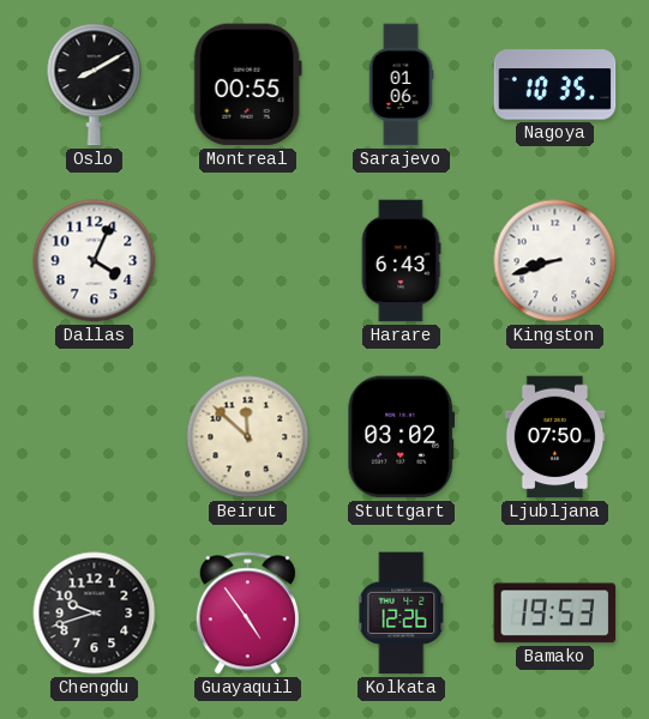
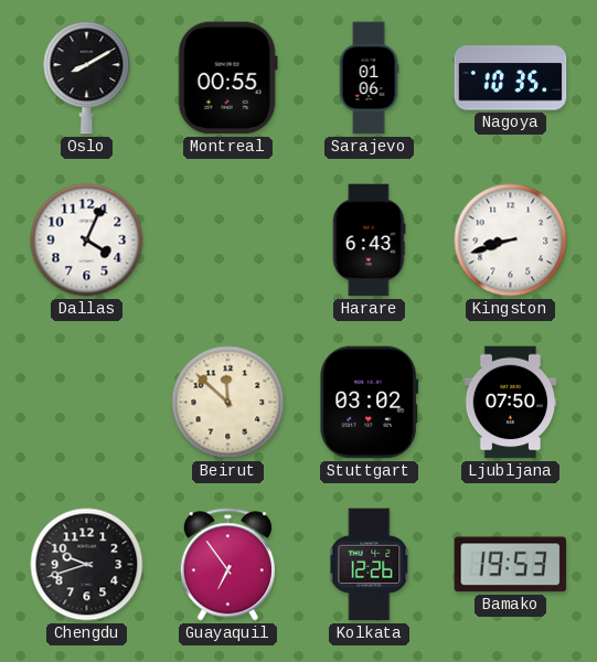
Guayaquil: 4:54 -> 6:54 (227, 565)
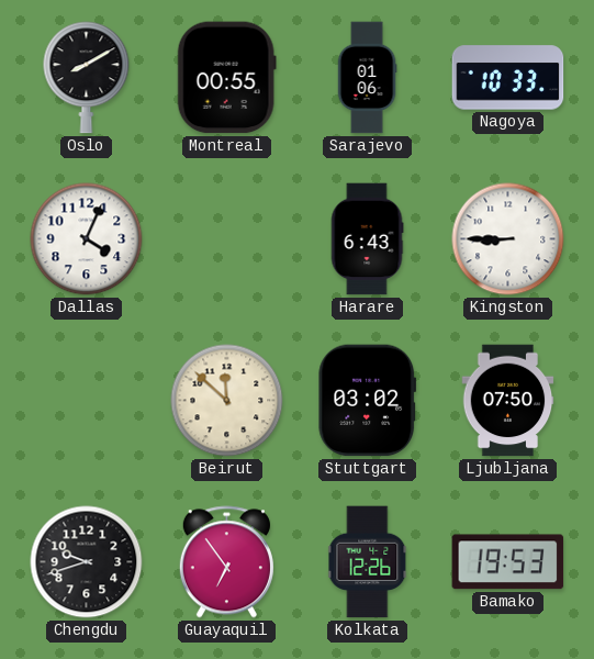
Nagoya: 10:35 -> 10:33 (508, 78)
Kingston: 8:42 -> 8:45 (508, 239)
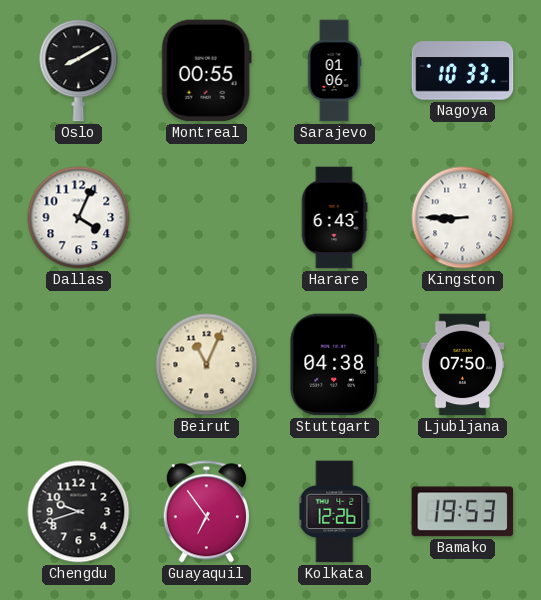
Beirut: 11:52 -> 11:04 (207, 365)
Stuttgart: 03:02 -> 04:38 (334, 365)
